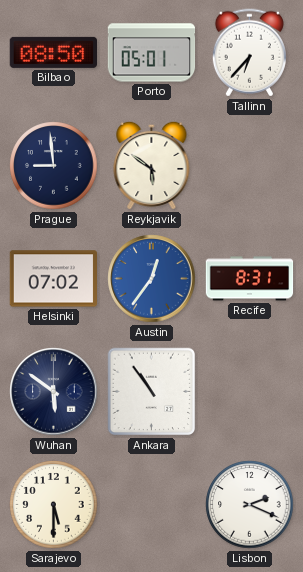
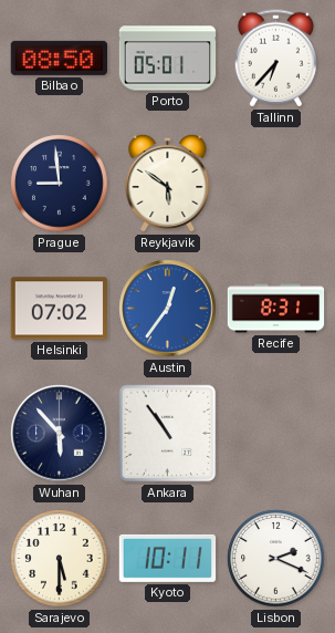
Wuhan: 5:51 -> 5:53 (60, 434)
Kyoto: none -> 10:11 (168, 558)
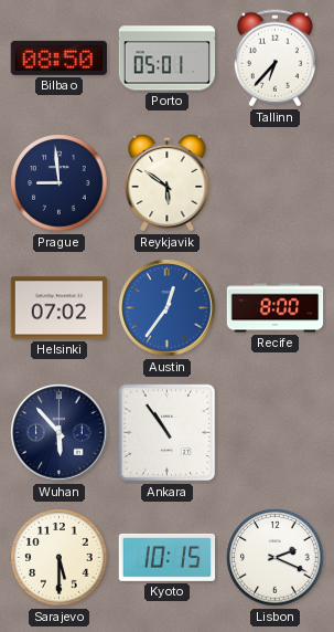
Recife: 8:31 -> 8:00 (276, 308)
Kyoto: 10:11 -> 10:15 (168, 557)
